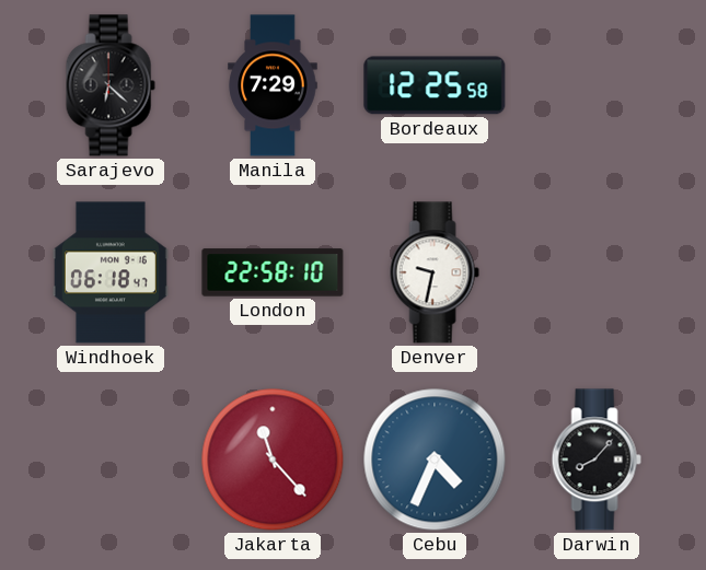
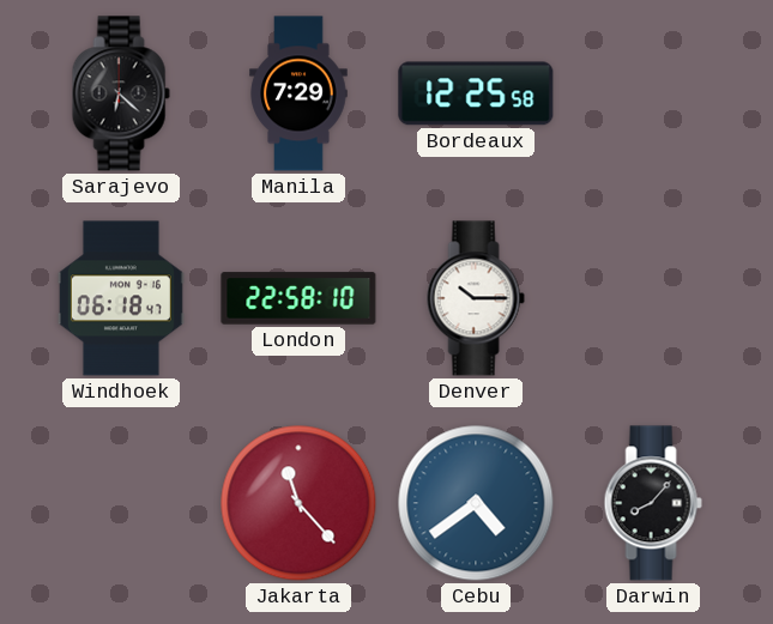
Denver: 9:32 -> 10:15 (476, 298)
Cebu: 4:34 -> 4:39 (476, 503)
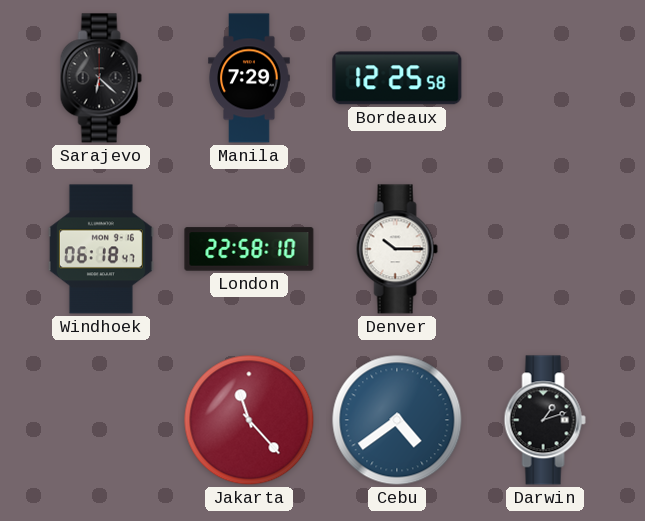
Darwin: 8:07 -> 1:12 (545, 420)
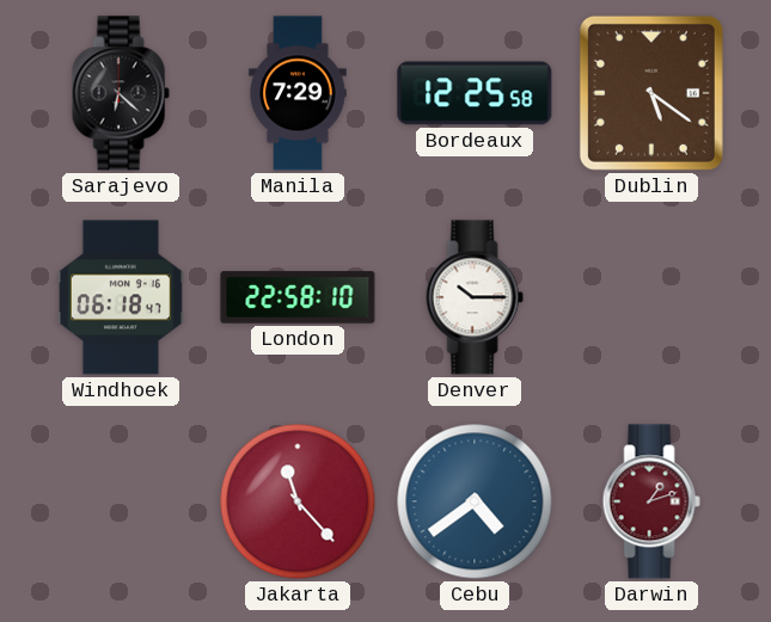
Dublin: none -> 5:21 (651, 93)
Darwin dial: black -> burgundy (651, 501)
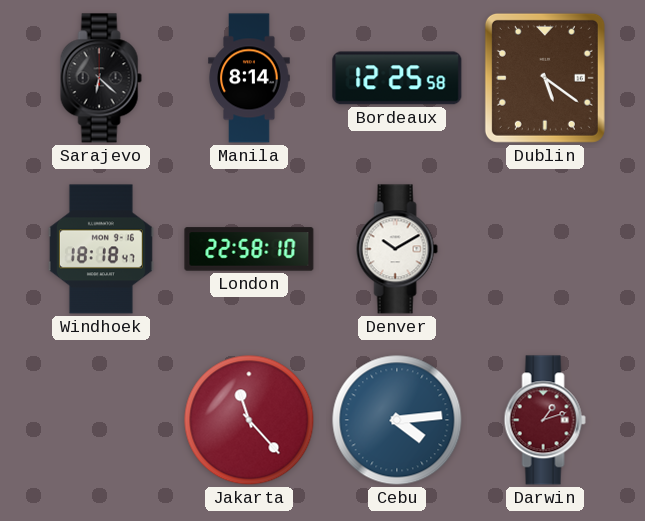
Manila: 7:29 -> 8:14 (249, 78)
Windhoek: 06:18 -> 18:18 (101, 249)
Denver: 10:15 -> 10:10 (397, 249)
Cebu: 4:39 -> 4:14 (397, 420)
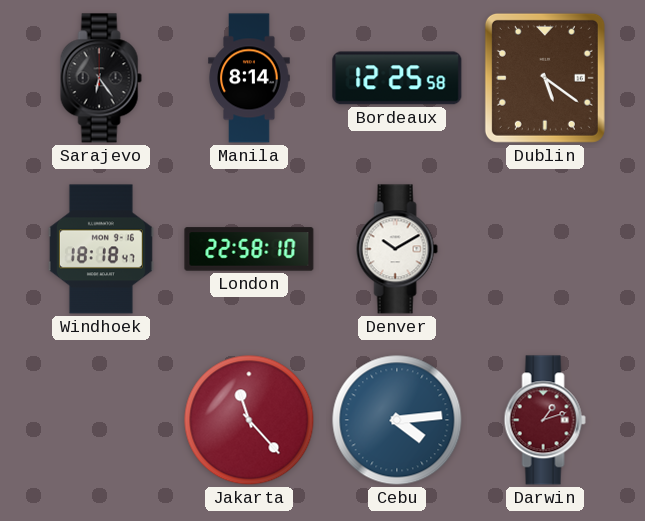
Sarajevo: 6:22 -> 6:24 (101, 78)
